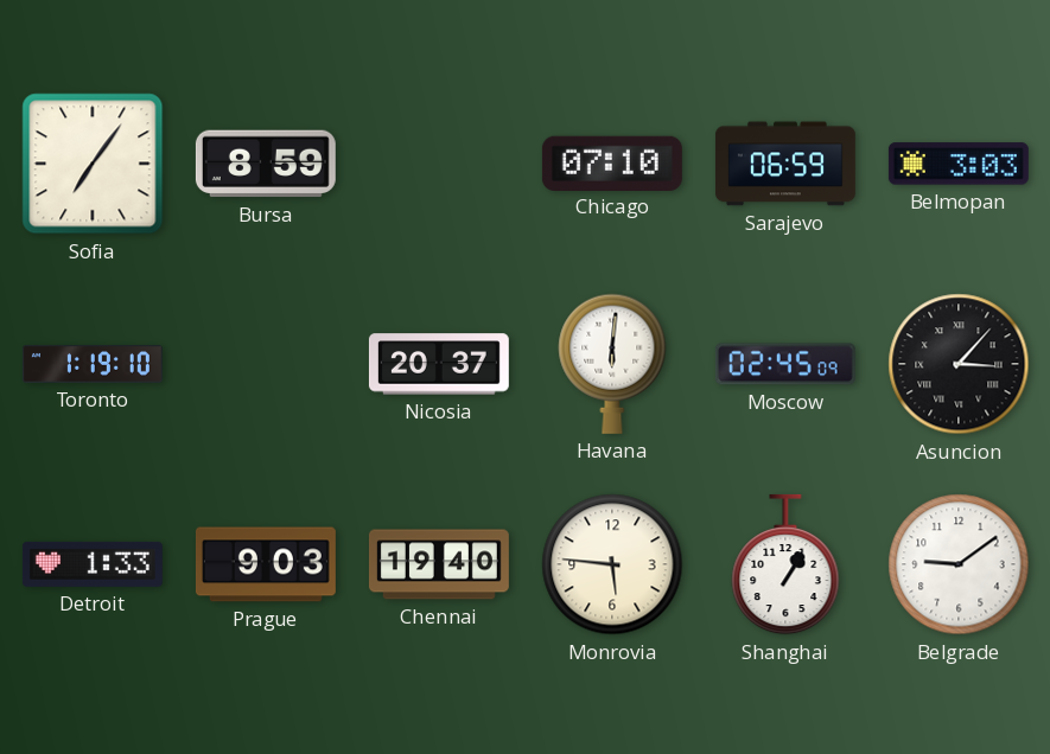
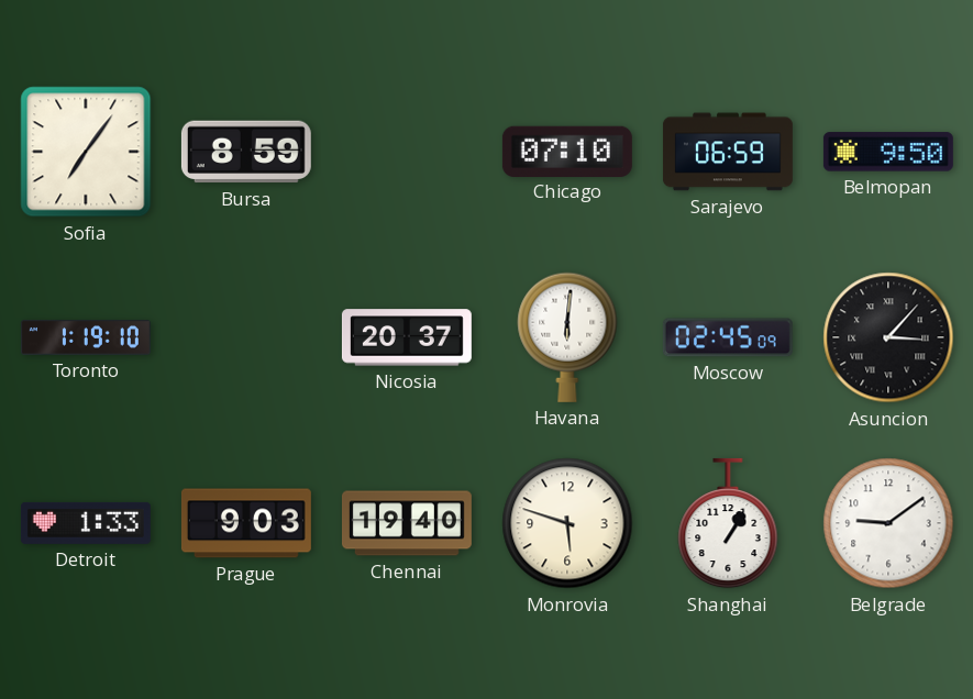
Belmopan: 3:03 -> 9:50 (888, 152)
Monrovia: 5:46 -> 5:48 (567, 523)
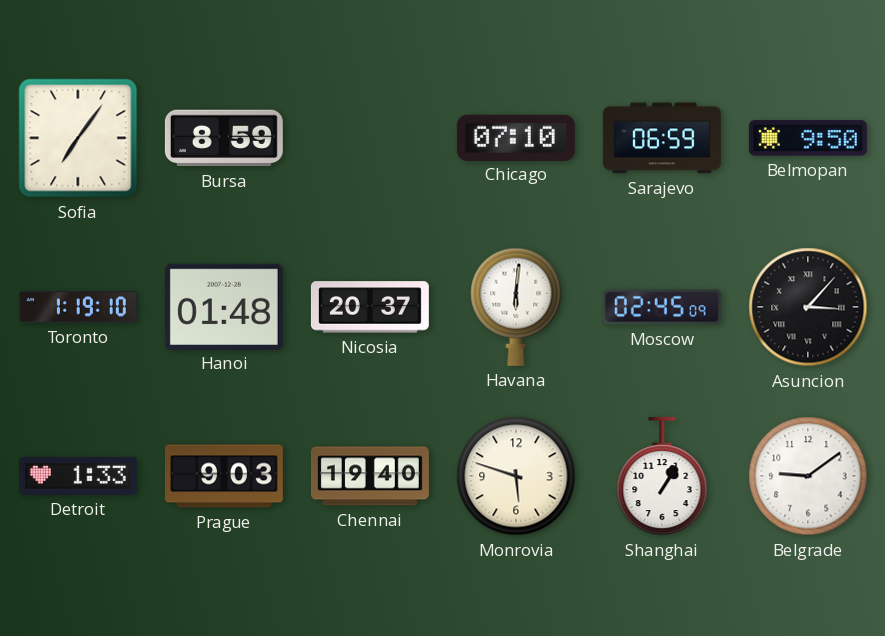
Hanoi: none -> 01:48 (224, 306)
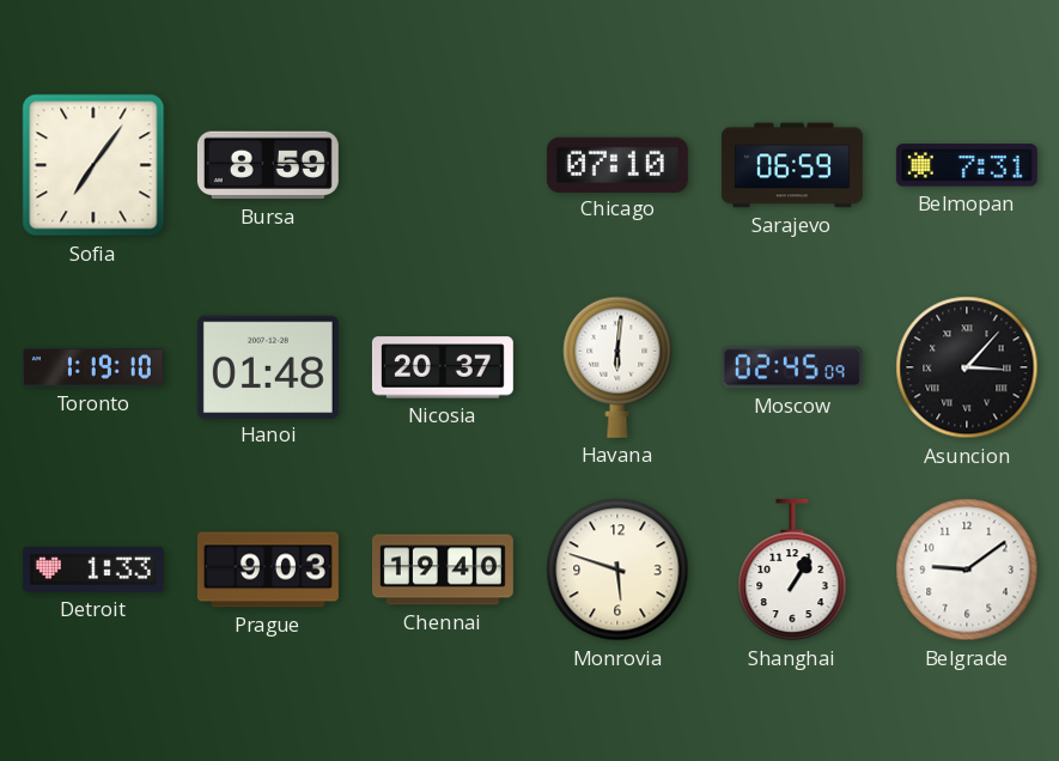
Belmopan: 9:50 -> 7:31 (967, 165)
